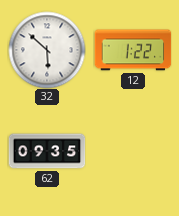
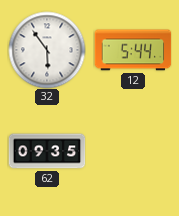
32: 5:52 -> 5:54 (47, 50)
12: 1:22 -> 5:44 (133, 50)
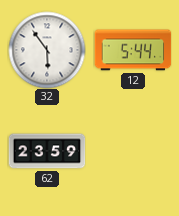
62: 09:35 -> 23:59 (47, 151)
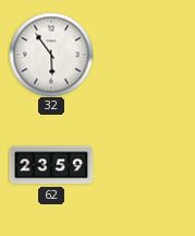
12: 5:44 -> none (133, 50)
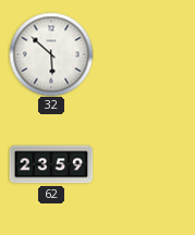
32: 5:54 -> 5:52 (51, 54)
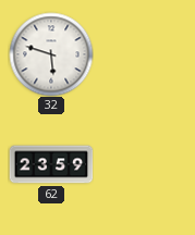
32: 5:52 -> 5:48 (51, 54)
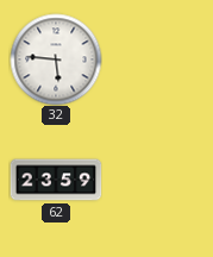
32: 5:48 -> 5:46 (56, 59)
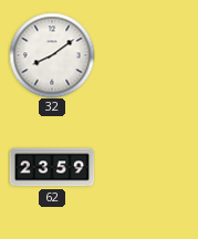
32: 5:46 -> 8:09 (52, 55)
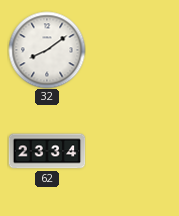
62: 23:59 -> 23:34 (47, 151)
